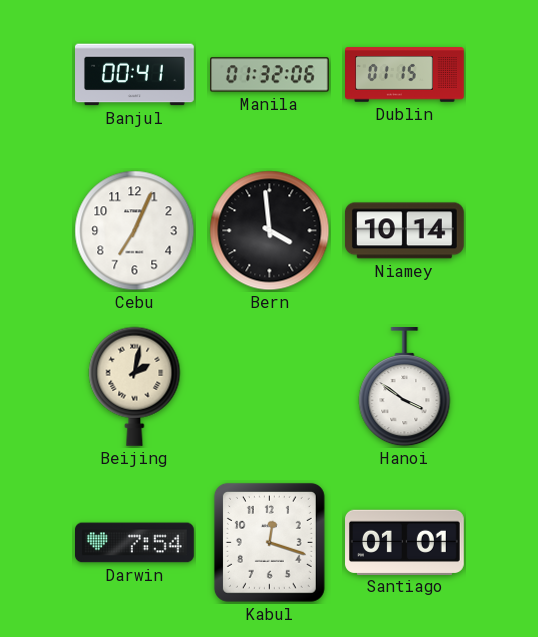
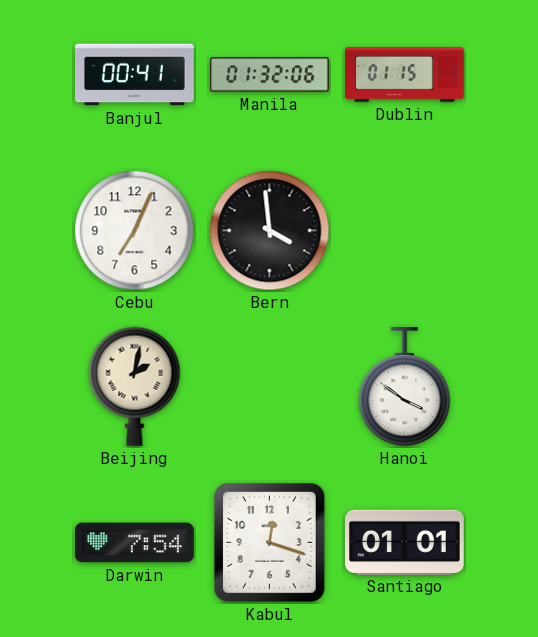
Niamey: 10:14 -> none (405, 231)
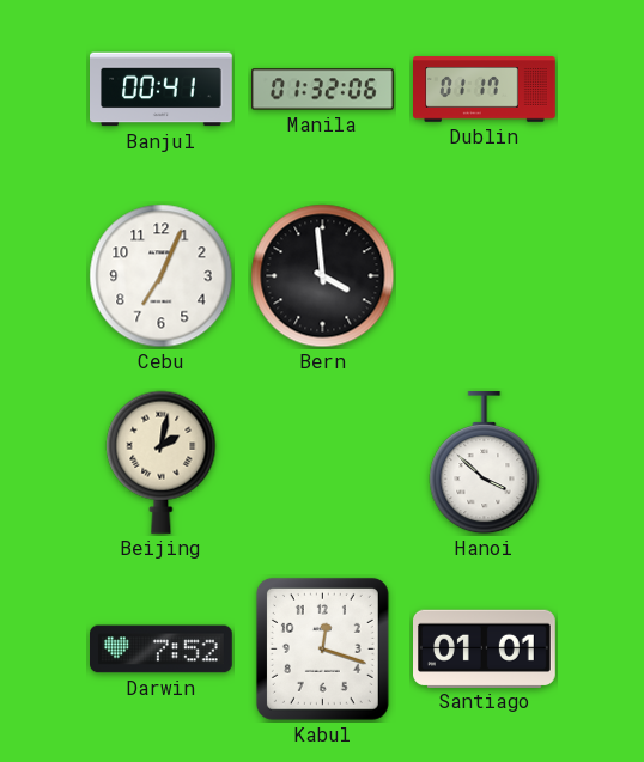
Dublin: 01:15 -> 01:17 (485, 90)
Hanoi: 3:51 -> 3:52 (485, 463)
Darwin: 7:54 -> 7:52 (162, 650)
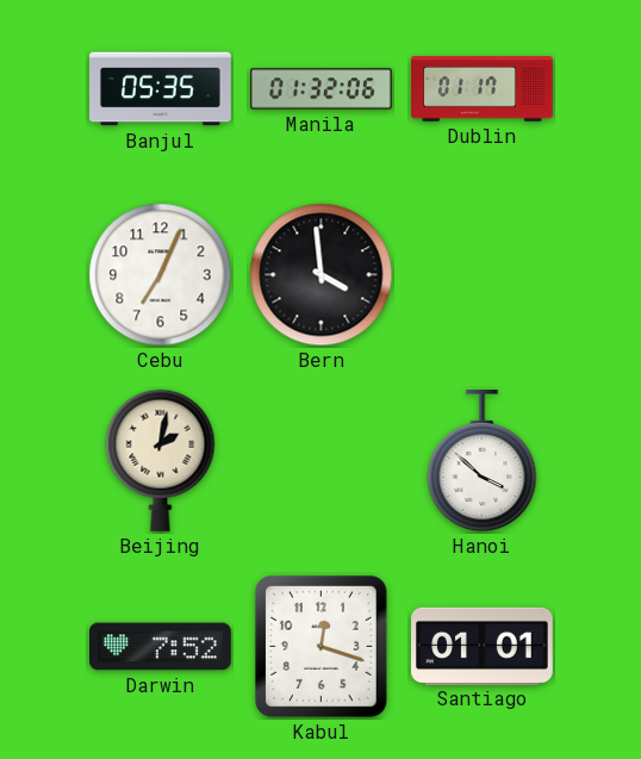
Banjul: 00:41 -> 05:35 (161, 89)
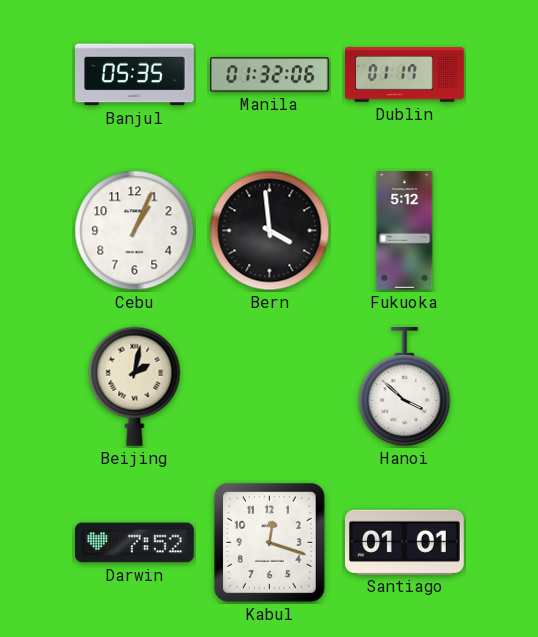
Cebu: 7:04 -> 1:04 (135, 231)
Fukuoka: none -> 5:12 (405, 231)
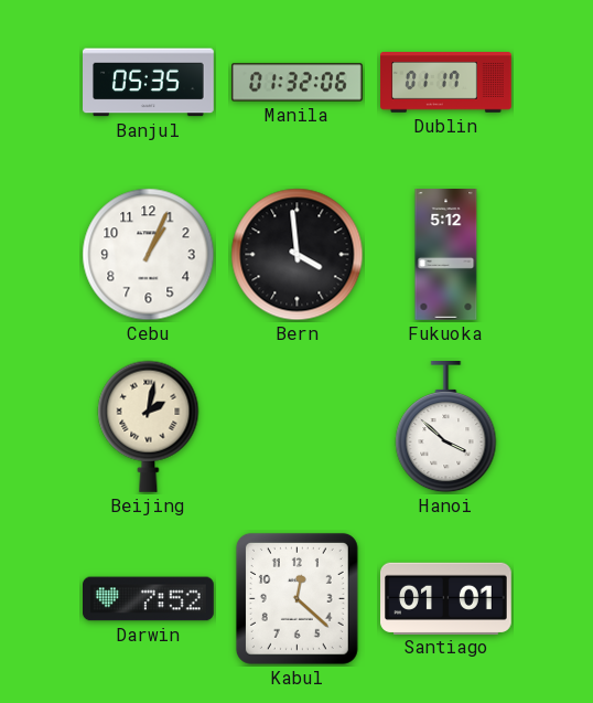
Kabul: 12:18 -> 12:22 (296, 598)
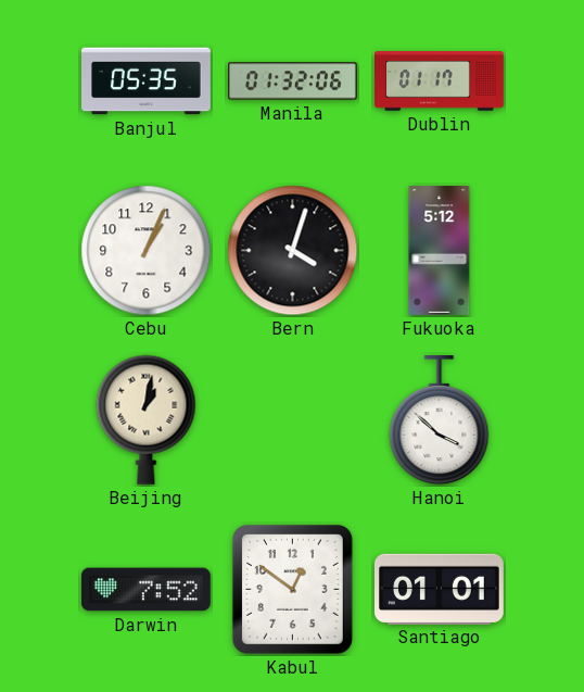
Bern: 3:59 -> 4:03 (293, 251)
Beijing: 2:02 -> 1:02 (147, 419)
Kabul: 12:22 -> 12:51 (292, 589)
